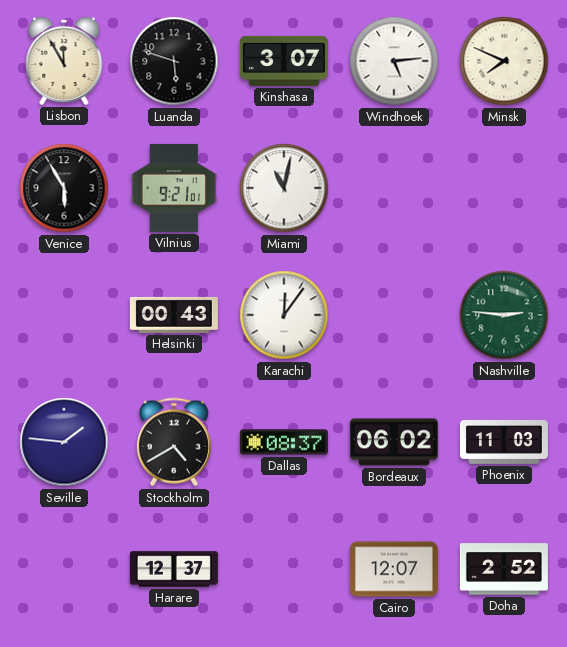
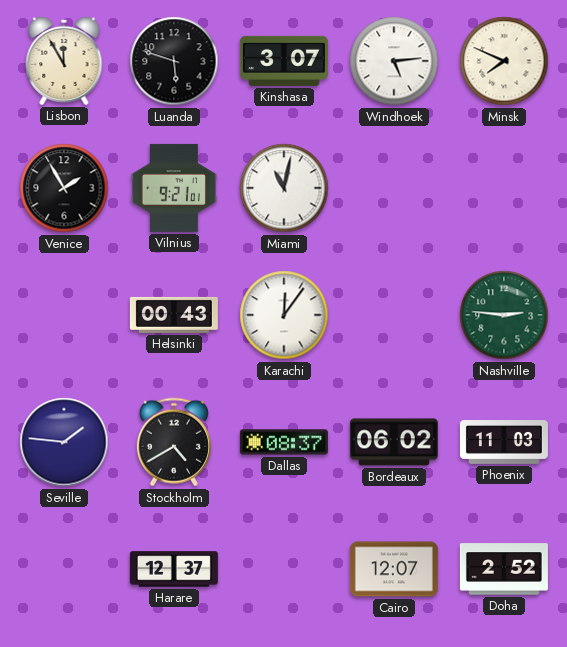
Venice: 5:55 -> 1:55 (64, 188)
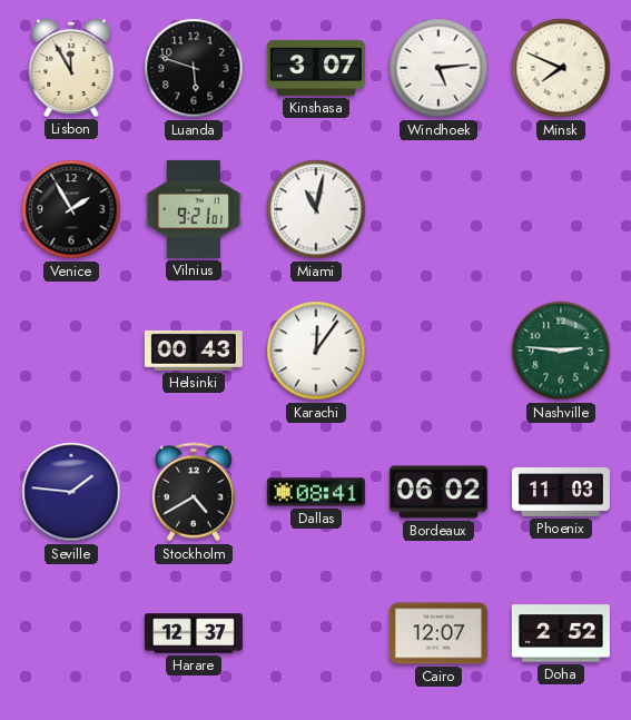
Dallas: 08:37 -> 08:41 (316, 492)
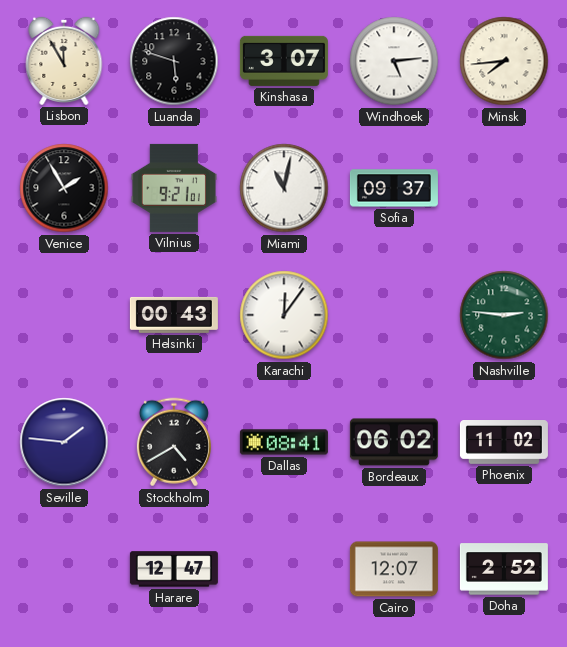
Minsk: 7:49 -> 7:44 (504, 61)
Sofia: none -> 09:37 (394, 188)
Phoenix: 11:03 -> 11:02 (504, 443)
Harare: 12:37 -> 12:47 (174, 569)
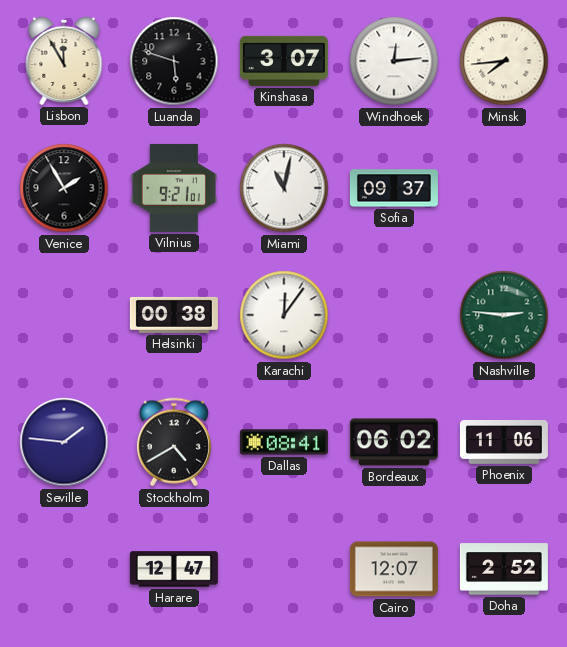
Windhoek: 5:14 -> 12:14 (394, 61)
Helsinki: 00:43 -> 00:38 (174, 315)
Phoenix: 11:02 -> 11:06 (504, 443)
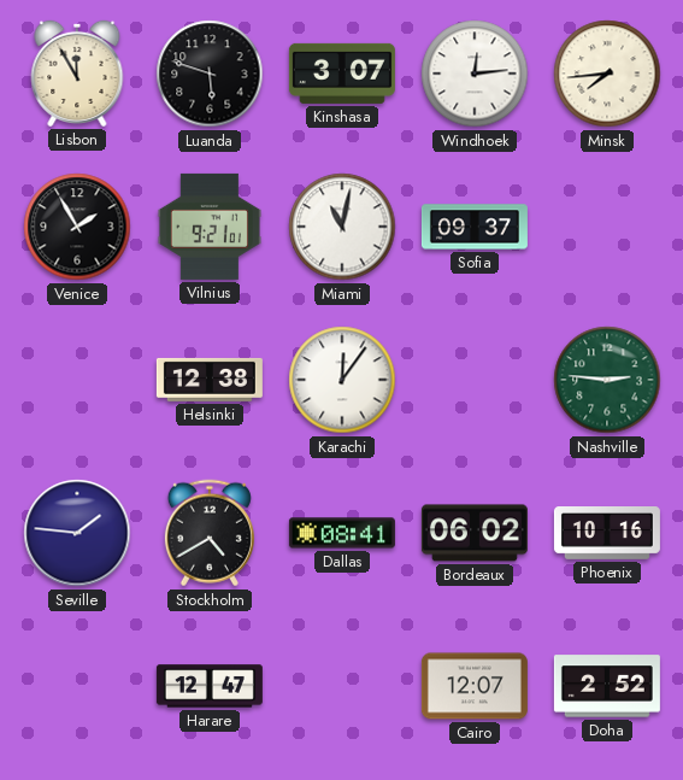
Helsinki: 00:38 -> 12:38 (210, 380)
Phoenix: 11:06 -> 10:16 (607, 534)
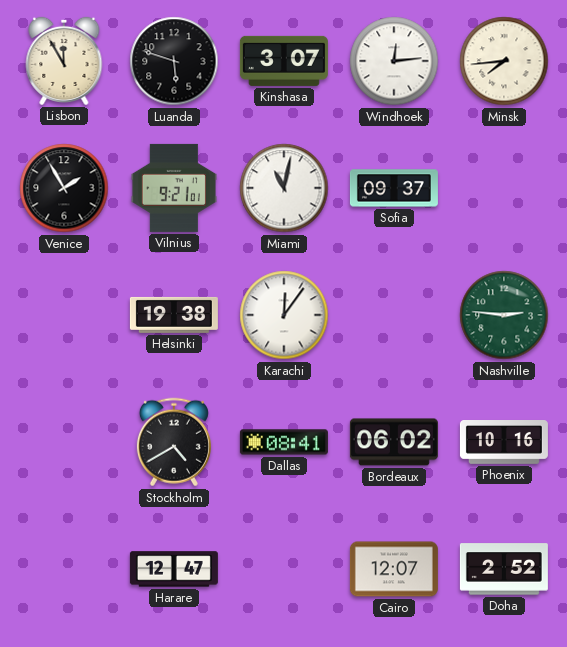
Helsinki: 12:38 -> 19:38 (174, 315)
Seville: 1:46 -> none (77, 533)
